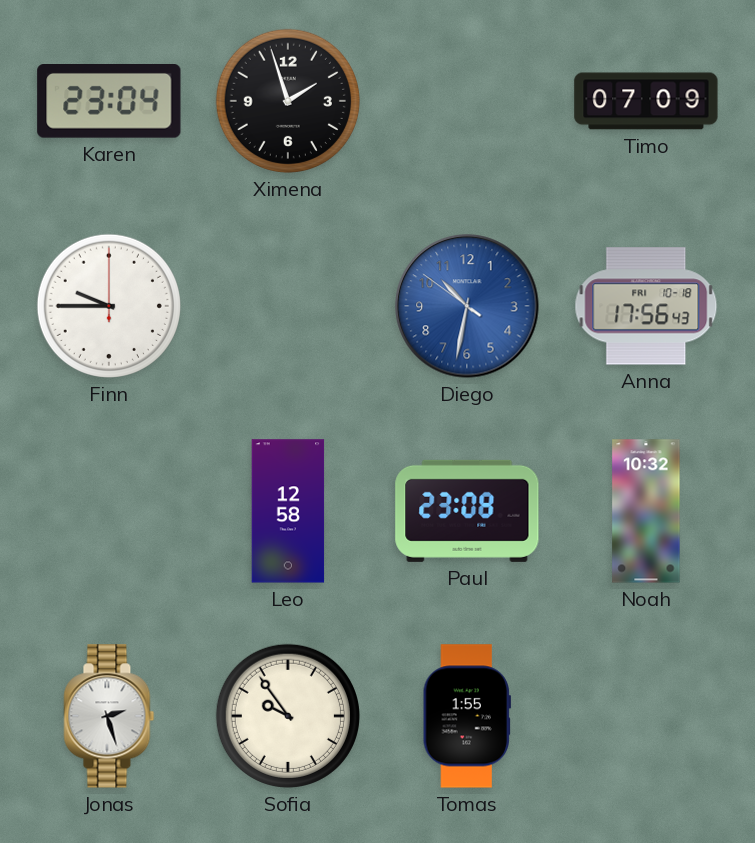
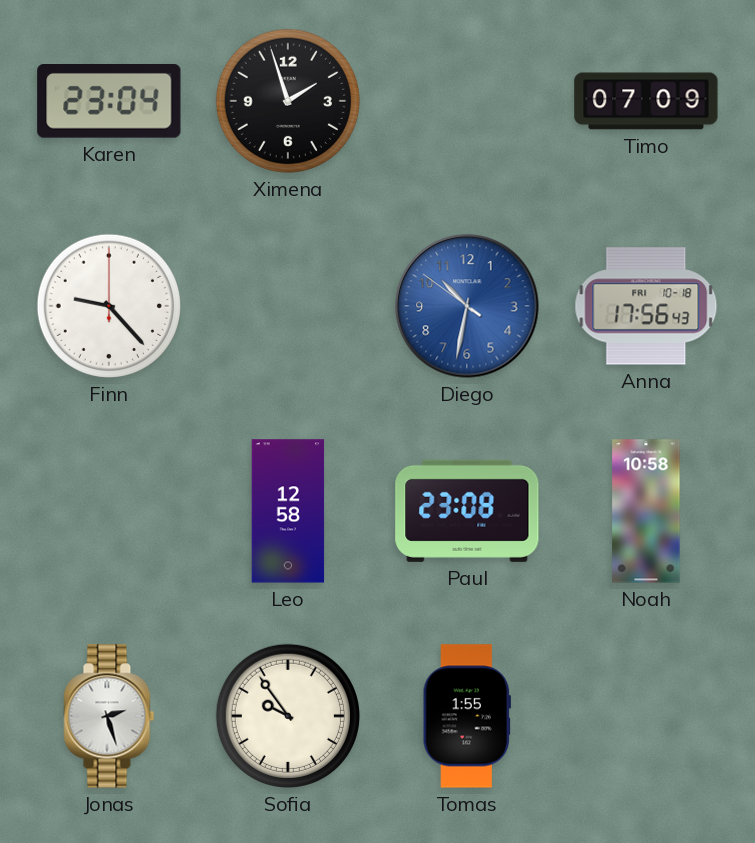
Finn: 9:45 -> 9:23 (109, 306)
Noah: 10:32 -> 10:58 (646, 511)
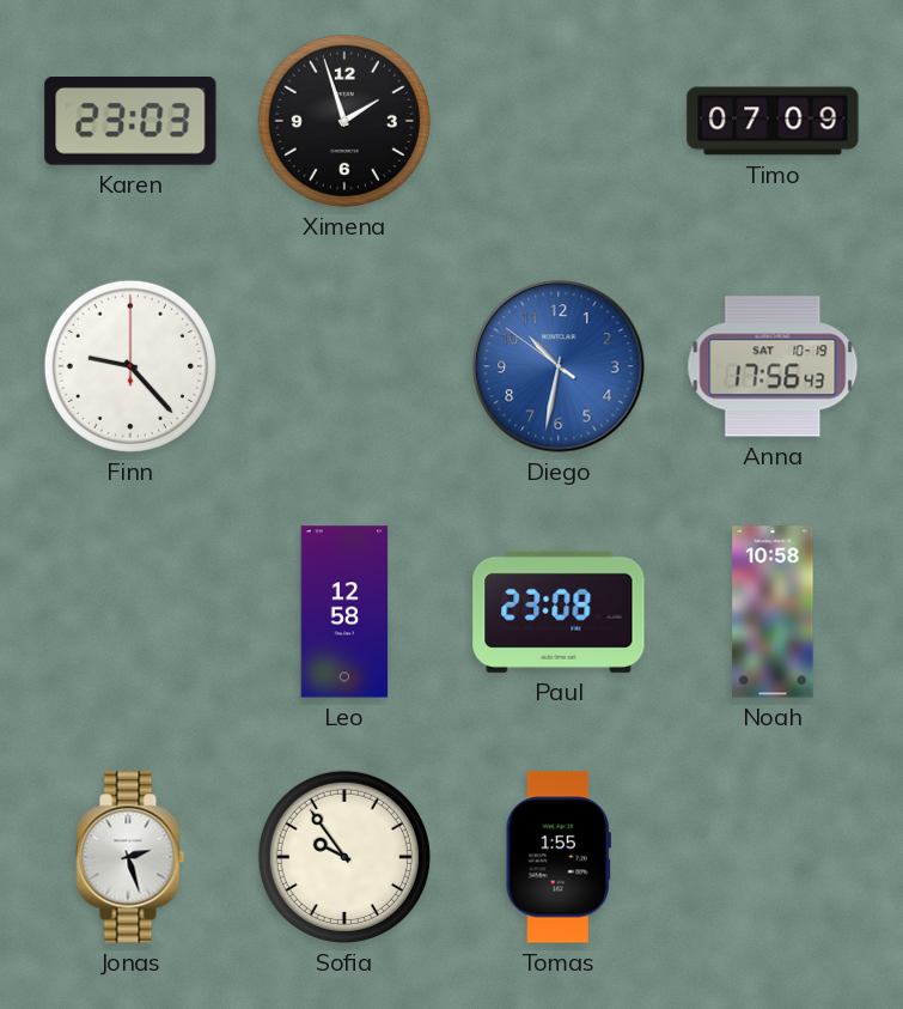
Karen: 23:04 -> 23:03 (130, 122)
Anna date: FRI 10-18 -> SAT 10-19 (773, 366)
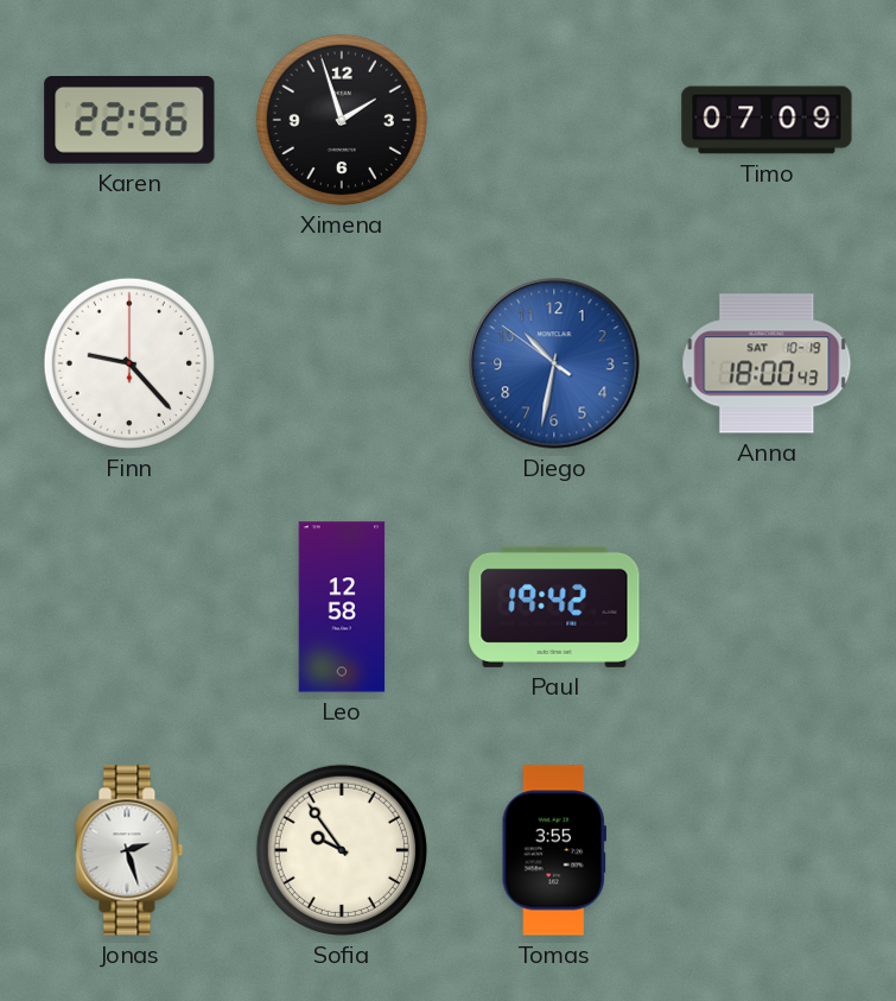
Karen: 23:03 -> 22:56 (129, 121)
Anna: 17:56 -> 18:00 (767, 363)
Paul: 23:08 -> 19:42 (554, 607)
Noah: 10:58 -> none (773, 612)
Tomas: 1:55 -> 3:55 (554, 850)
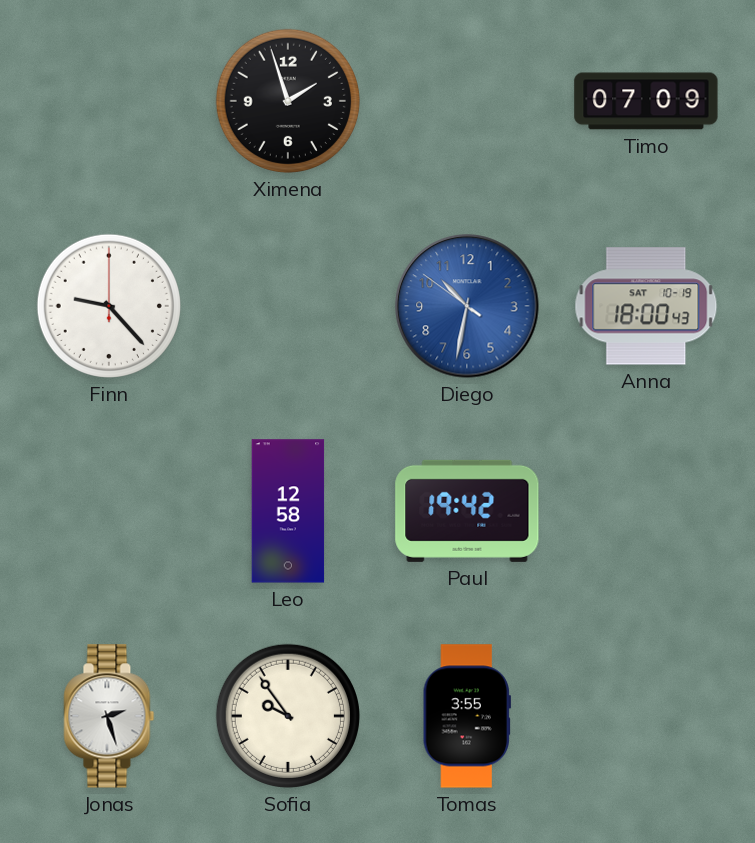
Karen: 22:56 -> none (129, 121)
